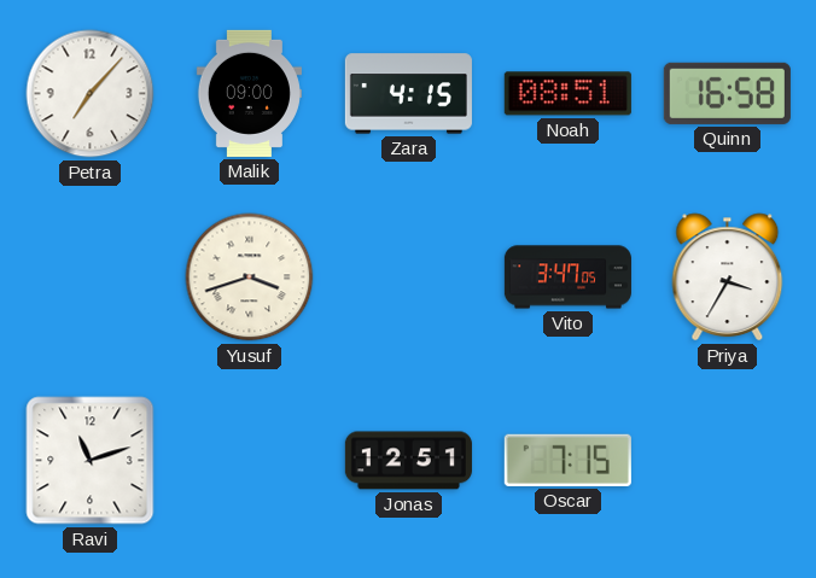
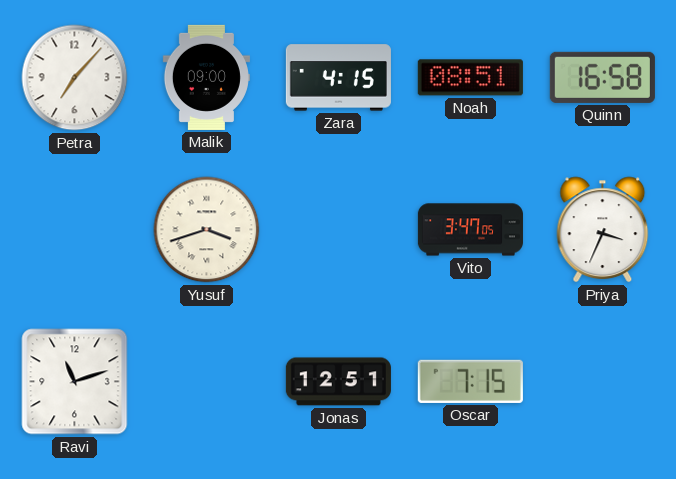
Priya: 3:35 -> 3:34 (603, 230)
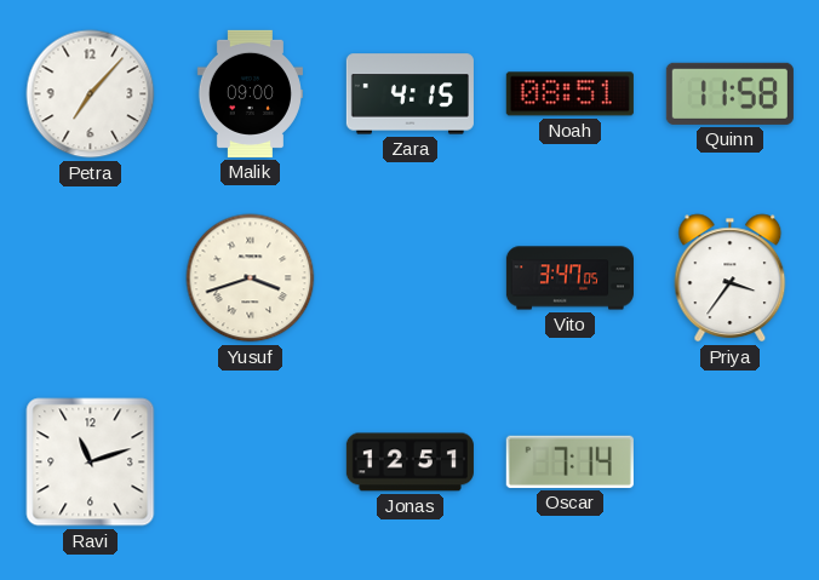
Quinn: 16:58 -> 11:58 (729, 93)
Priya: 3:34 -> 3:36 (731, 278)
Oscar: 7:15 -> 7:14 (569, 461)
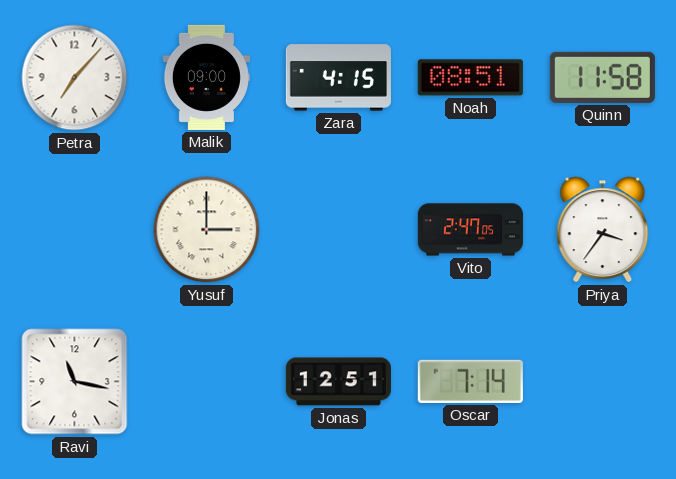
Yusuf: 3:42 -> 3:00 (207, 230)
Vito: 3:47 -> 2:47 (470, 230)
Ravi: 11:12 -> 11:17 (75, 382)
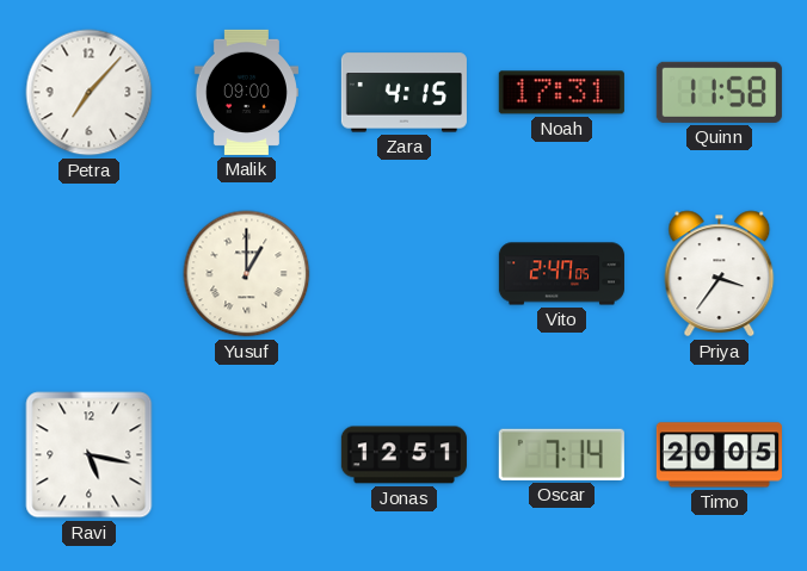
Noah: 08:51 -> 17:31 (561, 93)
Yusuf: 3:00 -> 1:00 (247, 274)
Ravi: 11:17 -> 5:17 (90, 455)
Timo: none -> 20:05 (719, 455)
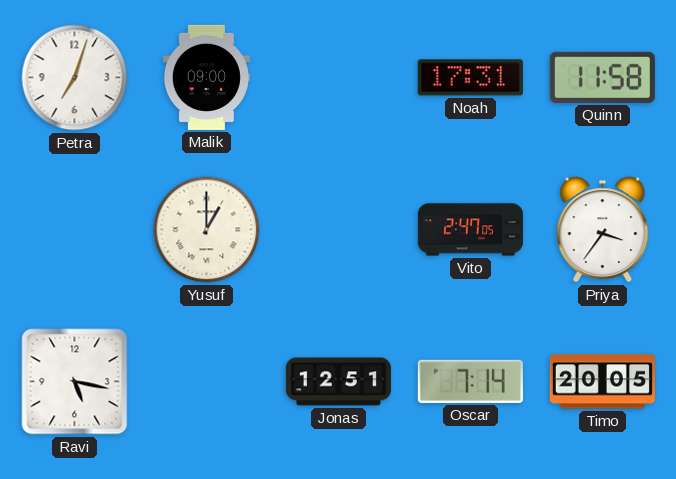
Petra: 7:07 -> 7:03 (75, 78)
Zara: 4:15 -> none (403, 93)
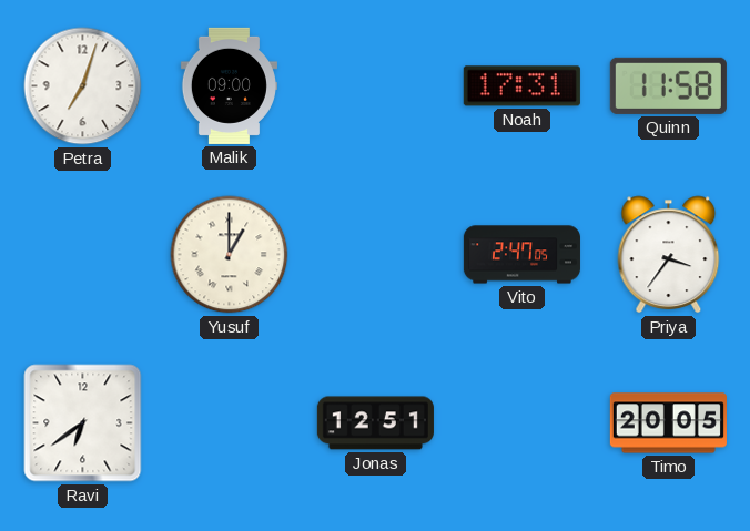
Ravi: 5:17 -> 6:39 (83, 423)
Oscar: 7:14 -> none (470, 381)
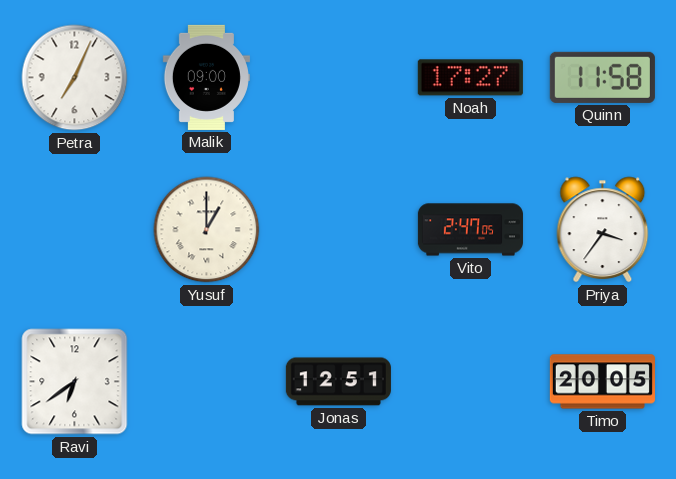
Petra: 7:03 -> 7:04 (75, 78)
Noah: 17:31 -> 17:27 (470, 78)
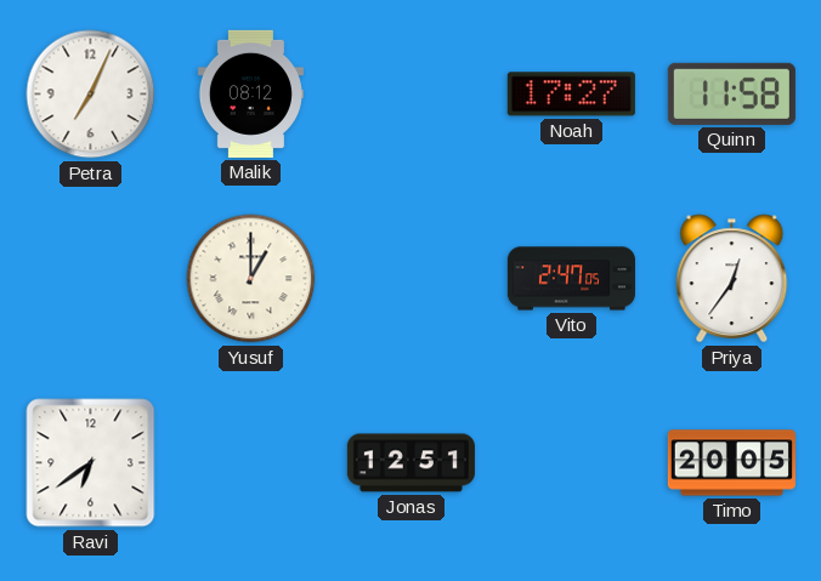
Malik: 09:00 -> 08:12 (250, 93)
Priya: 3:36 -> 12:36 (732, 279)
